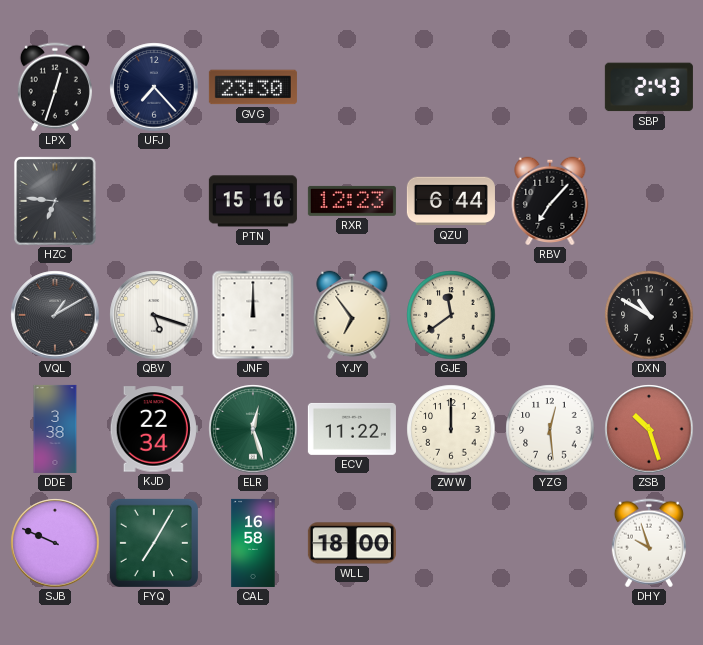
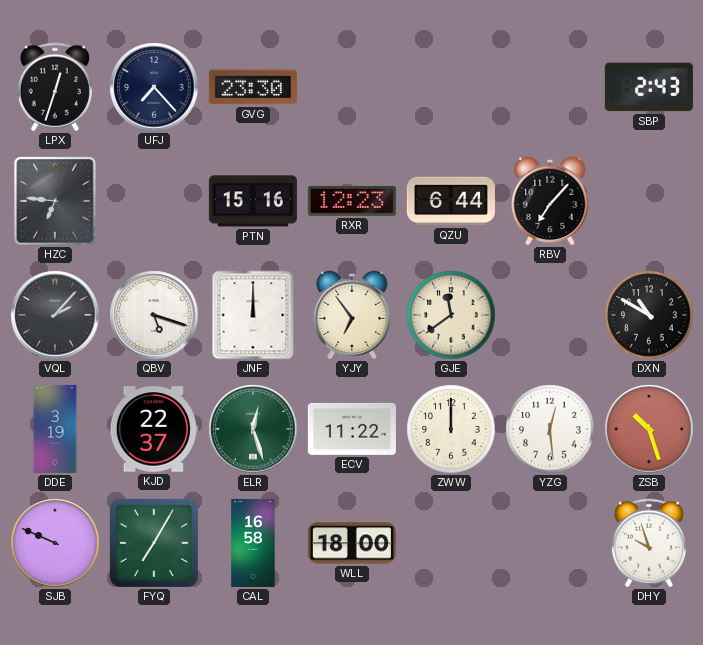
VQL: 1:10 -> 2:07 (55, 315)
DDE: 3:38 -> 3:19 (55, 429)
KJD: 22:34 -> 22:37 (154, 429)
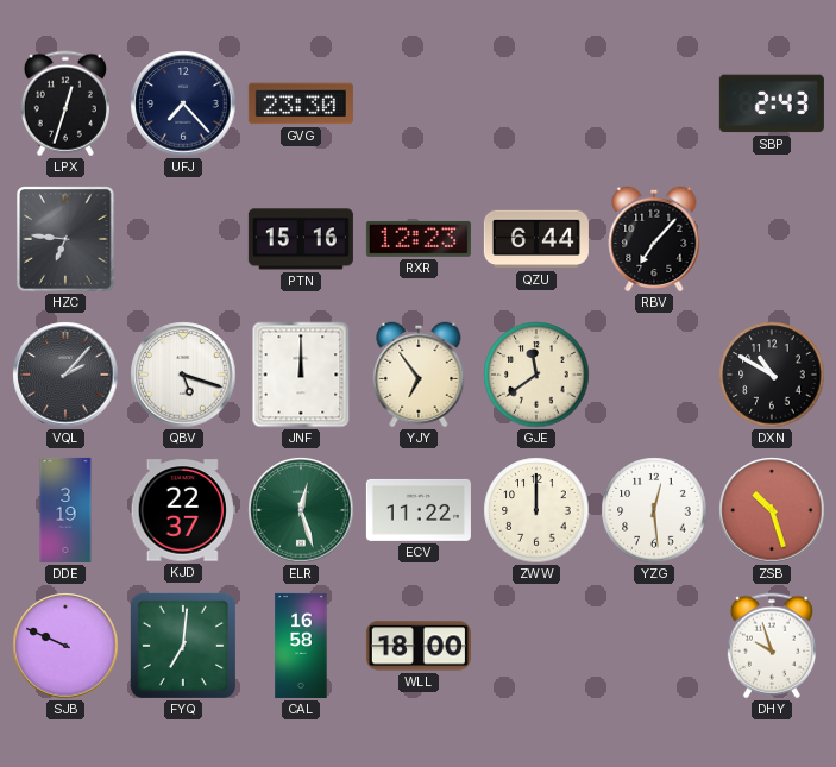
FYQ: 7:05 -> 7:01 (183, 646)
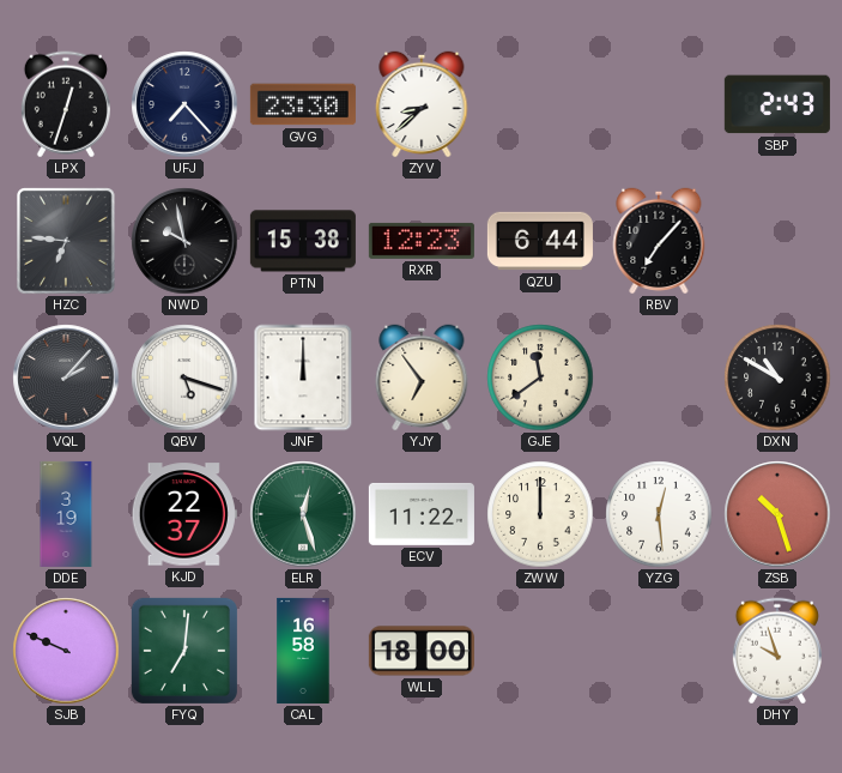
ZYV: none -> 8:38 (422, 104)
NWD: none -> 9:58 (184, 241)
PTN: 15:16 -> 15:38 (303, 241)
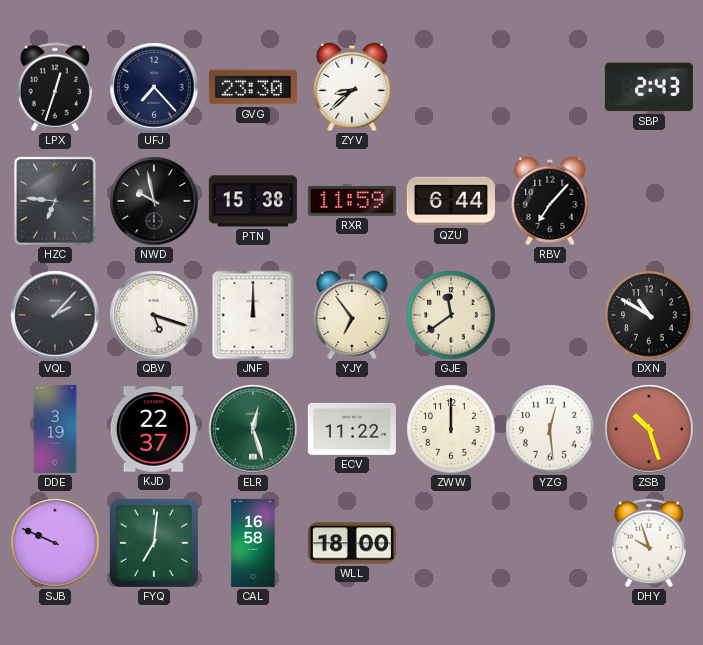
RXR: 12:23 -> 11:59 (352, 201)
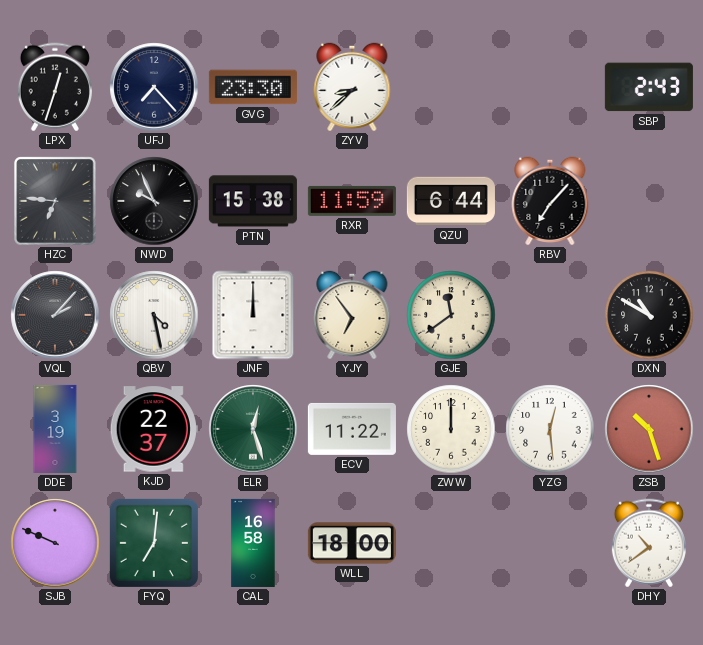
NWD: 9:58 -> 9:56 (154, 201)
QBV: 5:18 -> 4:28 (154, 315)
DHY: 9:57 -> 10:39 (649, 543)
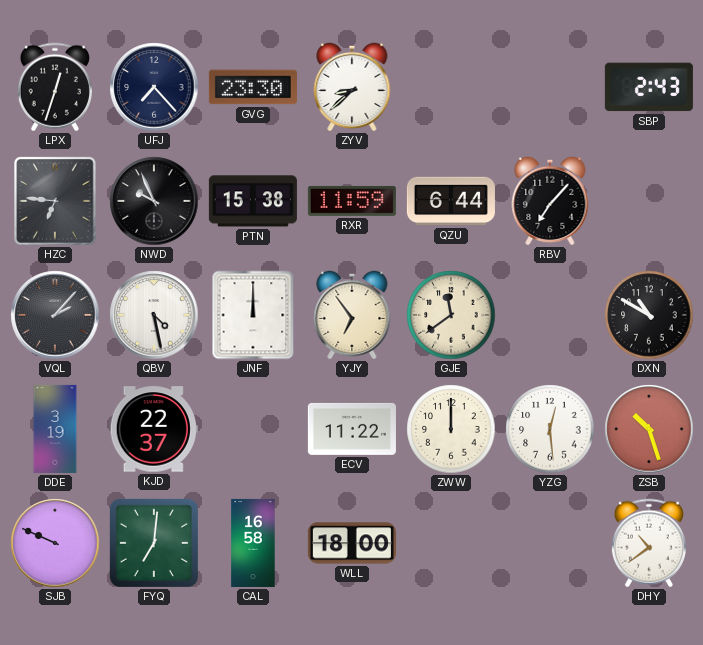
ELR: 12:27 -> none (253, 429)
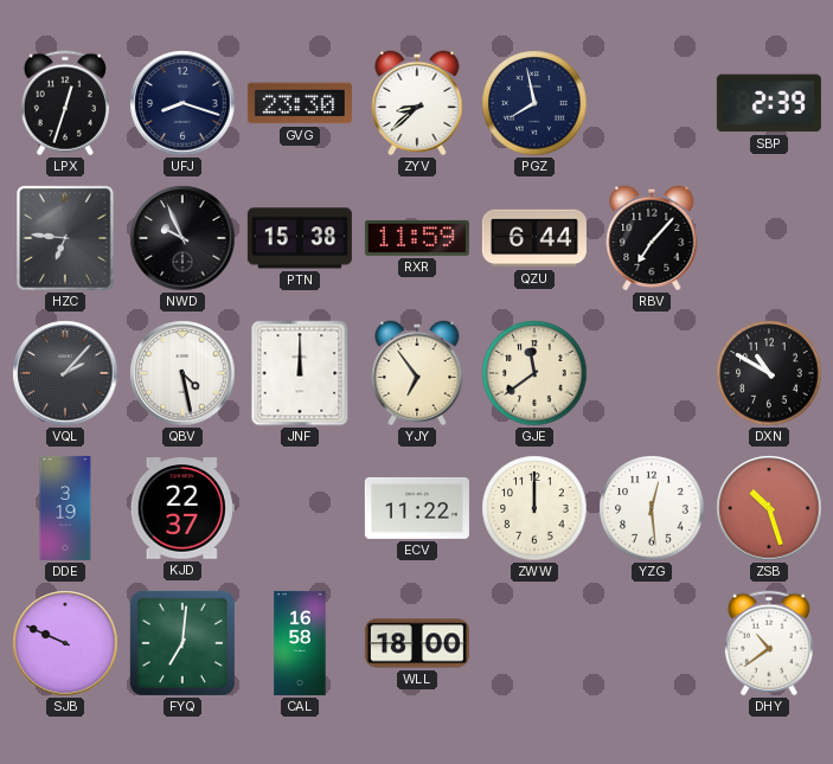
UFJ: 7:23 -> 8:18 (182, 103)
PGZ: none -> 7:58 (534, 103)
SBP: 2:43 -> 2:39 (769, 103)
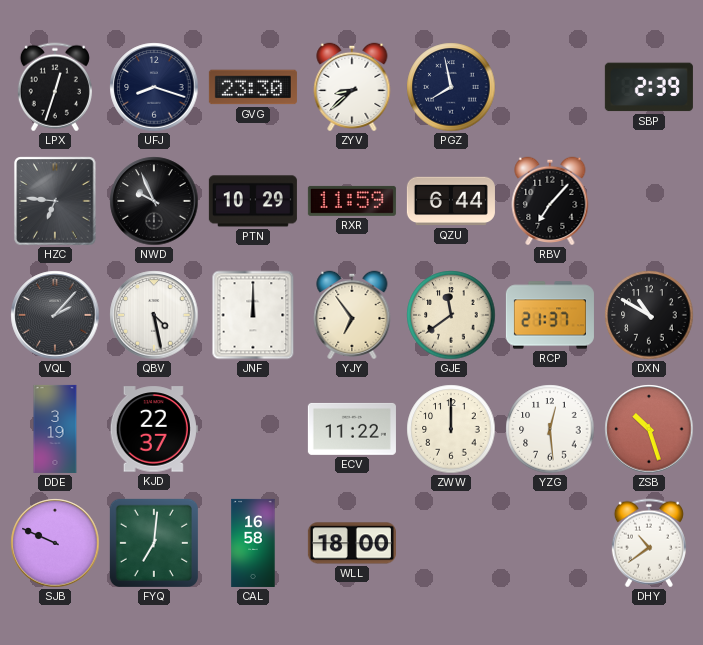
PTN: 15:38 -> 10:29 (253, 201)
RCP: none -> 21:37 (550, 315)
